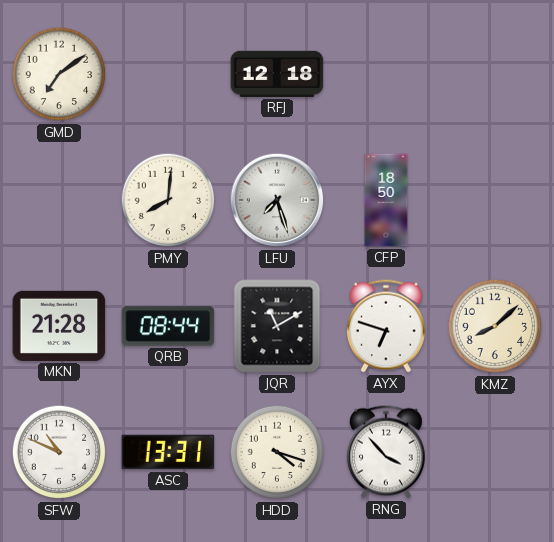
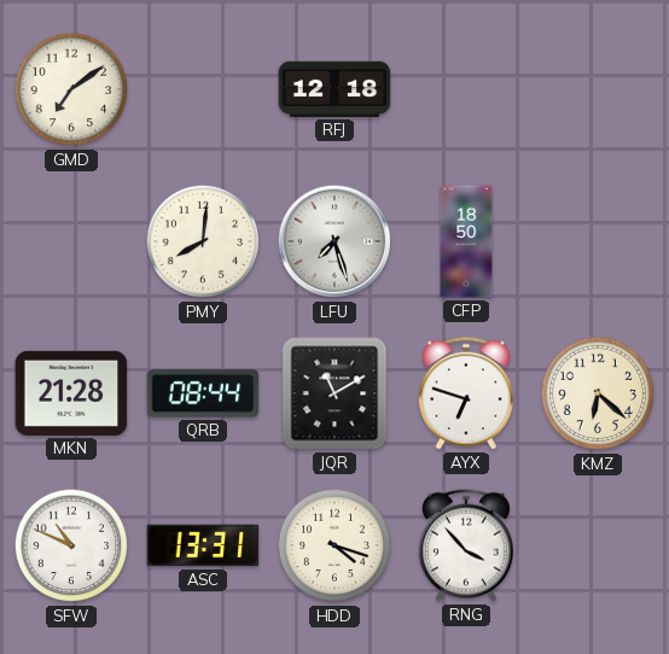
KMZ: 8:08 -> 6:22 (598, 393)
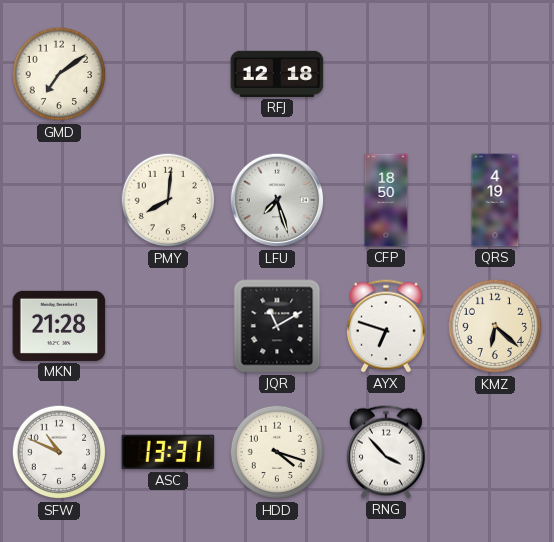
QRS: none -> 4:19 (495, 200)
QRB: 08:44 -> none (203, 393)
